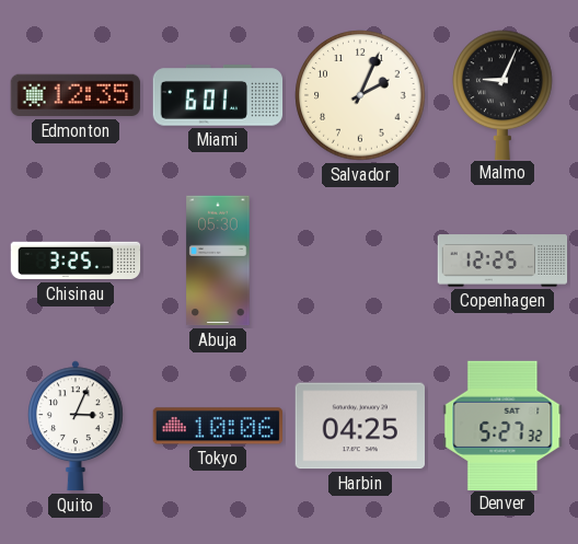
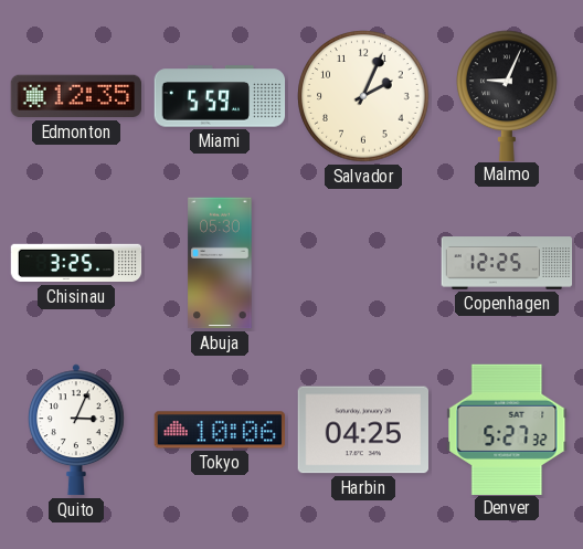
Miami: 6:01 -> 5:59 (220, 96)
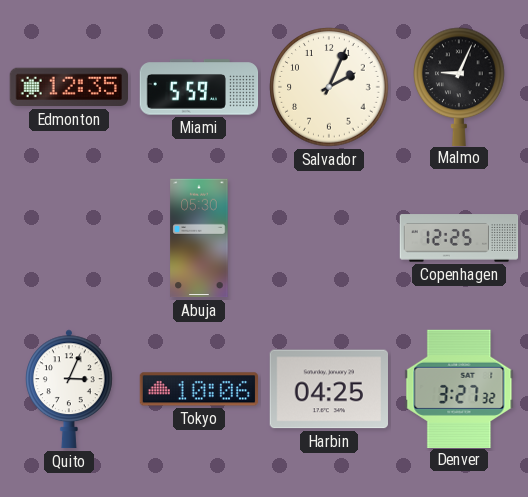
Chisinau: 3:25 -> none (76, 263)
Denver: 5:27 -> 3:27 (459, 388)
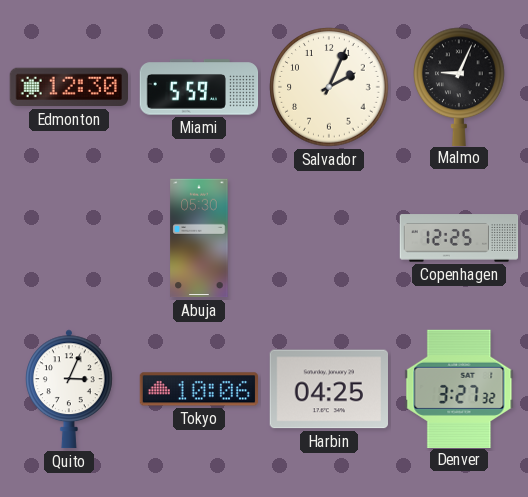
Edmonton: 12:35 -> 12:30 (68, 87)
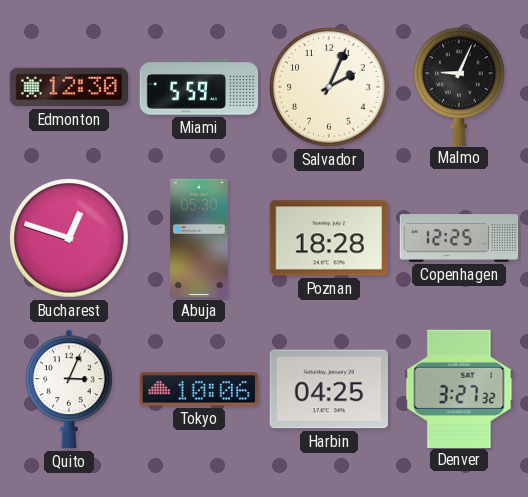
Bucharest: none -> 12:48 (69, 238)
Poznan: none -> 18:28 (328, 238)
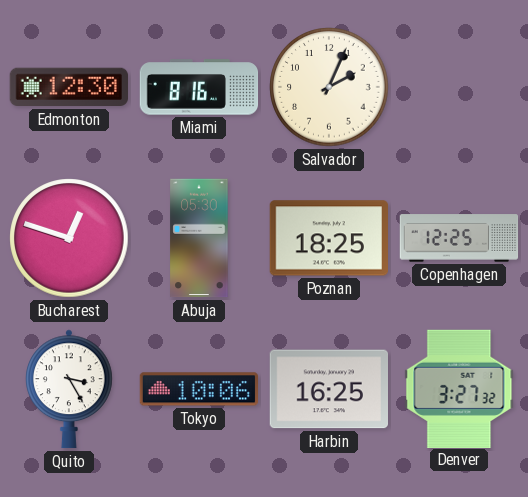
Miami: 5:59 -> 8:16 (199, 87)
Malmo: 9:04 -> none (460, 86)
Poznan: 18:28 -> 18:25 (328, 238)
Quito: 3:04 -> 3:25 (70, 389)
Harbin: 04:25 -> 16:25 (328, 389)
